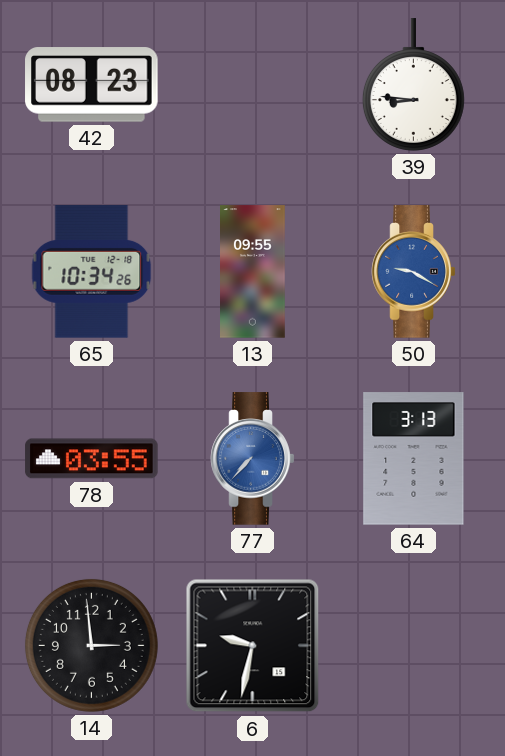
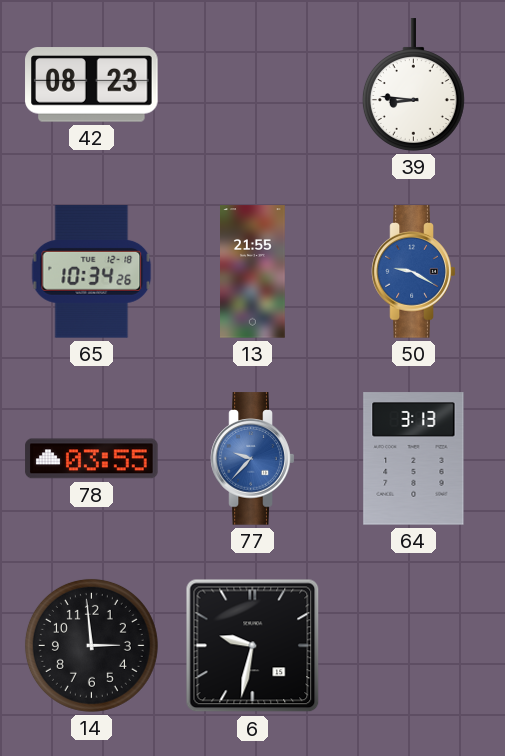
13: 09:55 -> 21:55 (253, 272)
77: 7:37 -> 9:37 (253, 459)
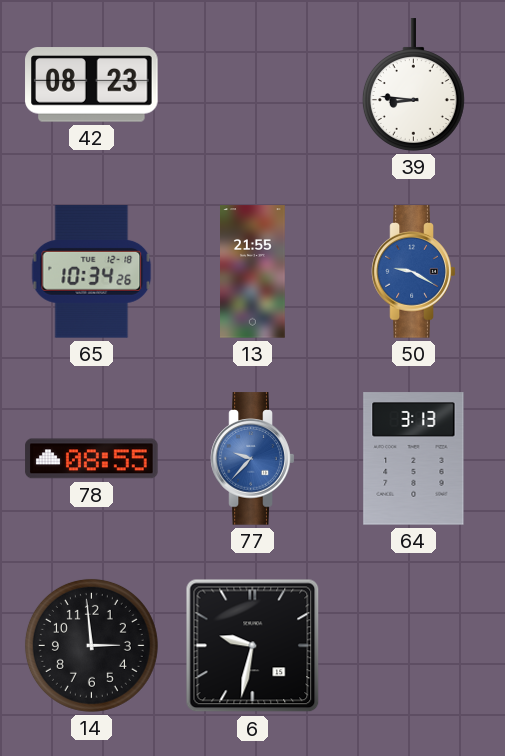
78: 03:55 -> 08:55 (92, 459)
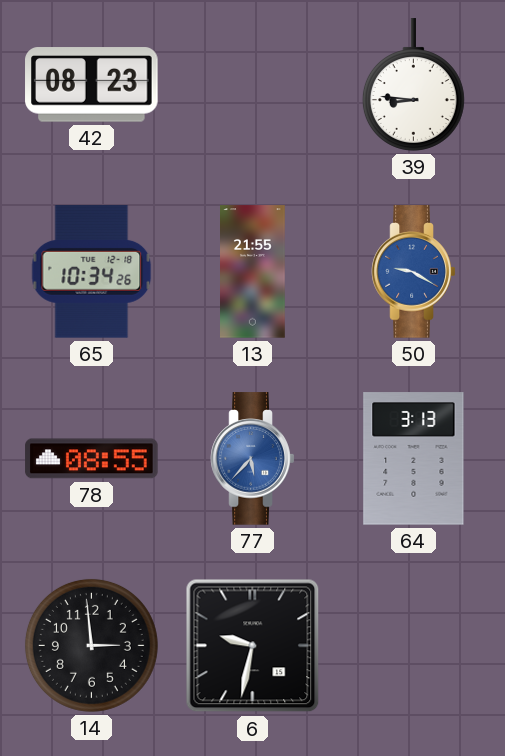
77: 9:37 -> 5:37 (253, 459)
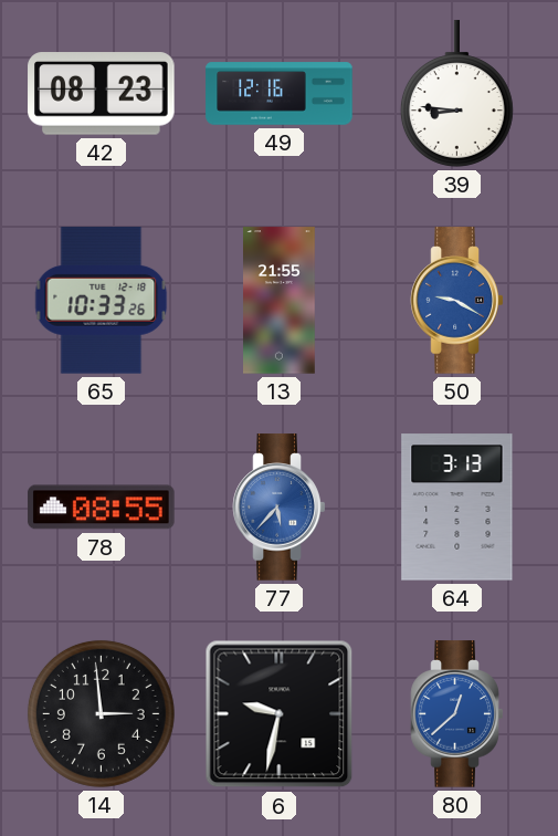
49: none -> 12:16 (280, 94)
65: 10:34 -> 10:33 (102, 301)
80: none -> 12:38 (457, 714)
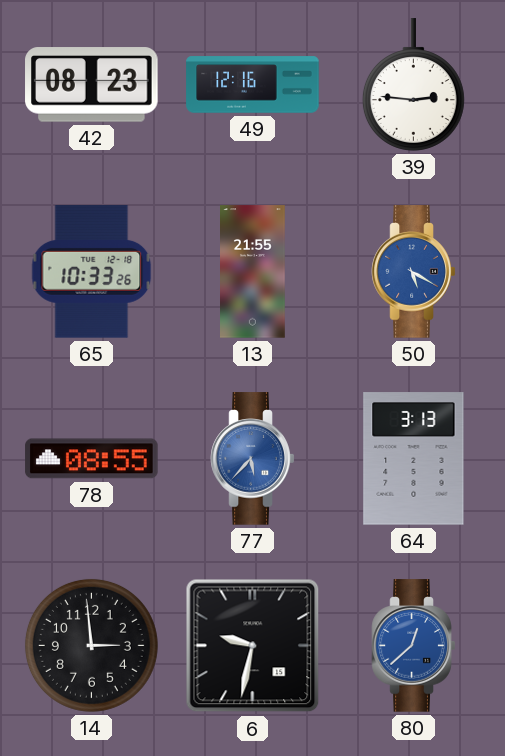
39: 8:46 -> 2:46 (413, 85)
50: 9:20 -> 5:20 (414, 272)
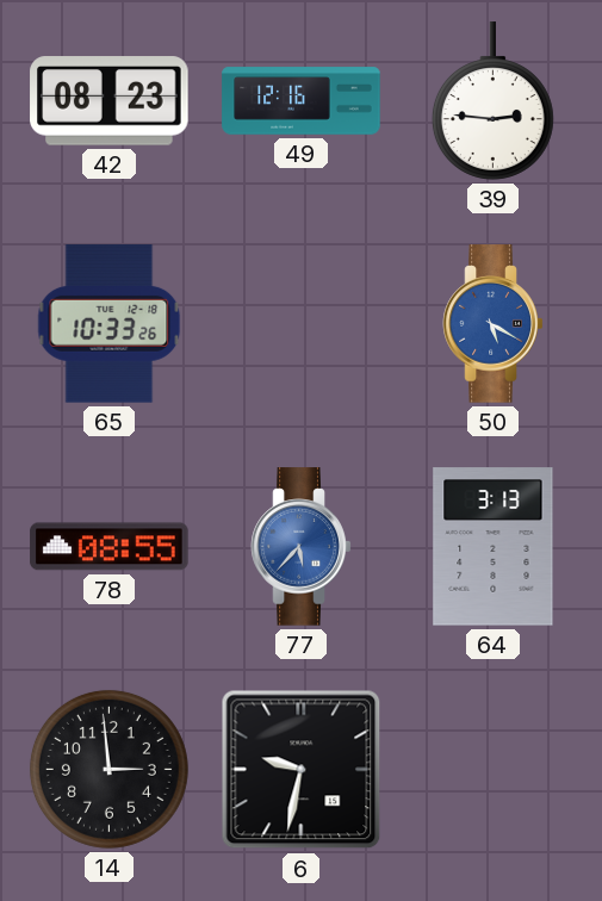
13: 21:55 -> none (253, 272)
80: 12:38 -> none (414, 646)
